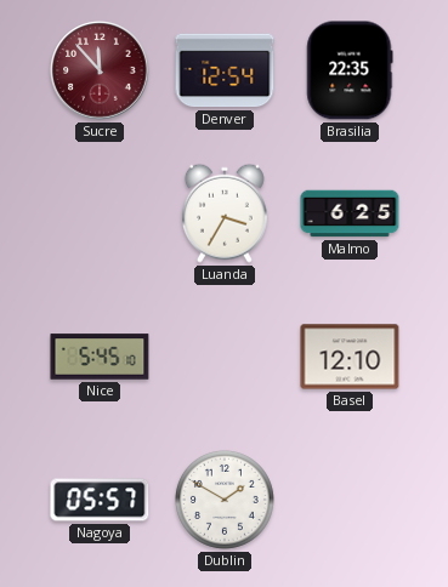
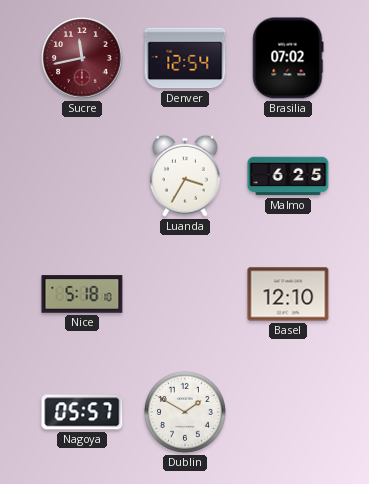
Sucre: 11:53 -> 11:43 (82, 58)
Brasilia: 22:35 -> 07:02 (288, 58)
Nice: 5:45 -> 5:18 (82, 294)
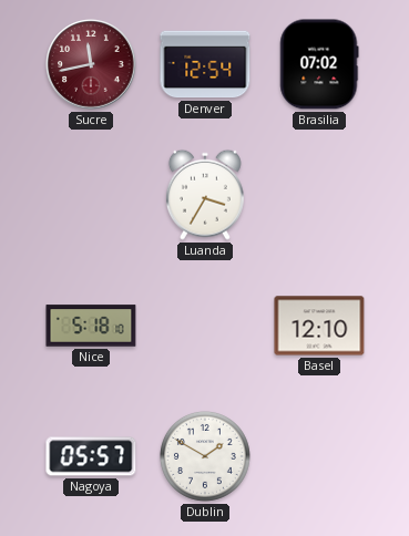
Malmo: 6:25 -> none (288, 176)
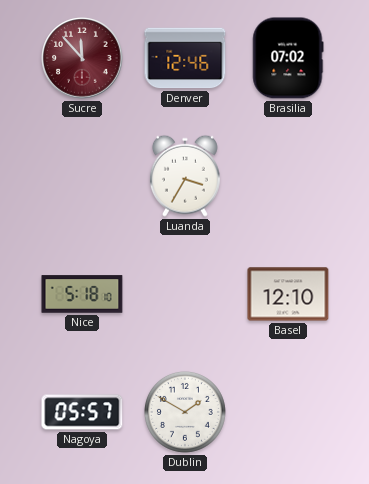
Sucre: 11:43 -> 11:53 (82, 58)
Denver: 12:54 -> 12:46 (185, 58)
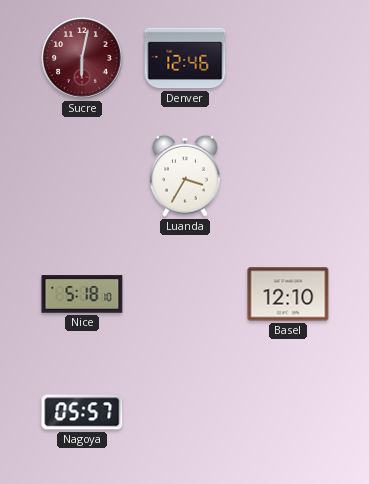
Sucre: 11:53 -> 6:02 (82, 58)
Brasilia: 07:02 -> none (288, 58)
Dublin: 1:50 -> none (185, 412)
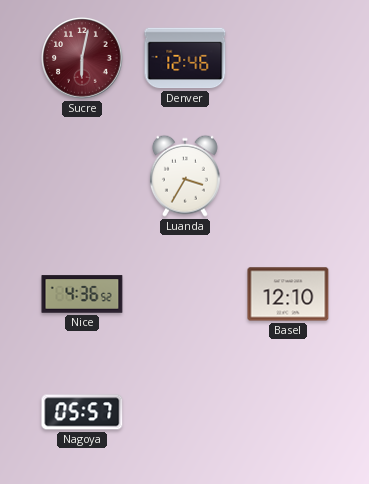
Nice: 5:18 -> 4:36 (82, 294)
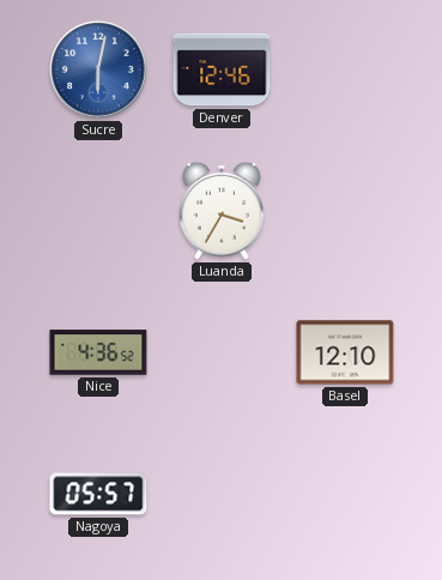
Sucre dial: burgundy -> blue (98, 70)
